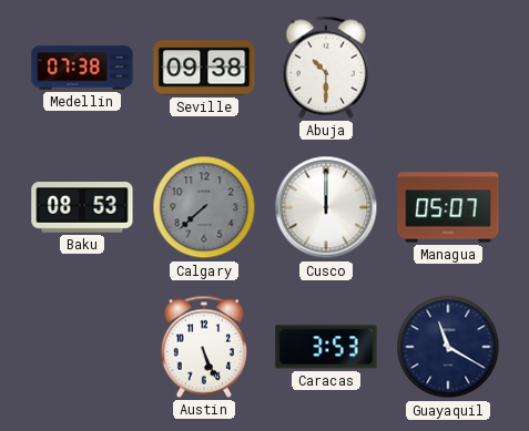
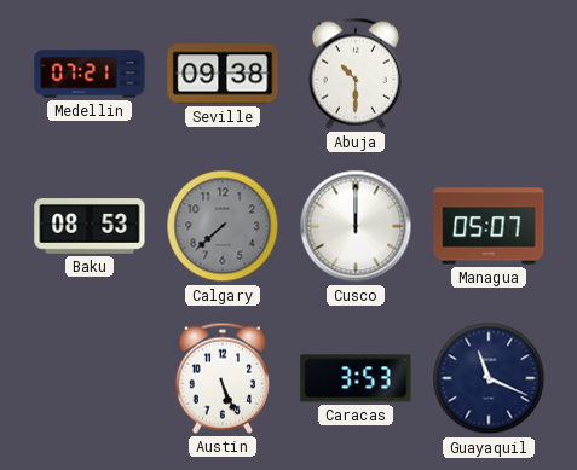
Medellin: 07:38 -> 07:21 (90, 74)
Guayaquil: 11:20 -> 11:19 (489, 378)
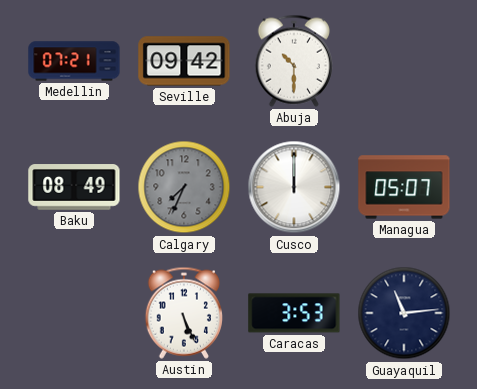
Seville: 09:38 -> 09:42 (184, 61)
Baku: 08:53 -> 08:49 (74, 187)
Calgary: 7:38 -> 7:34 (184, 187)
Guayaquil: 11:19 -> 11:14 (404, 313)
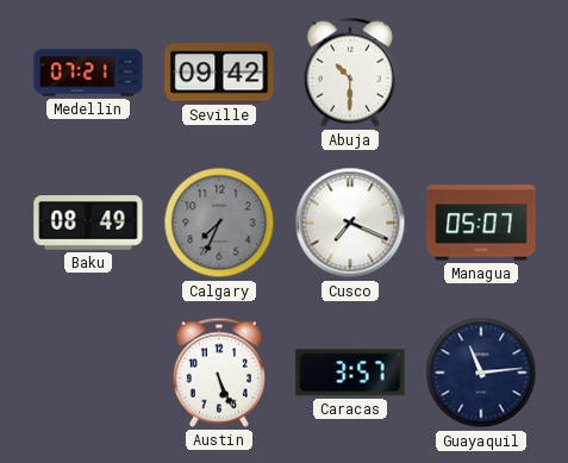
Cusco: 12:00 -> 7:19 (350, 223)
Caracas: 3:53 -> 3:57 (350, 373)
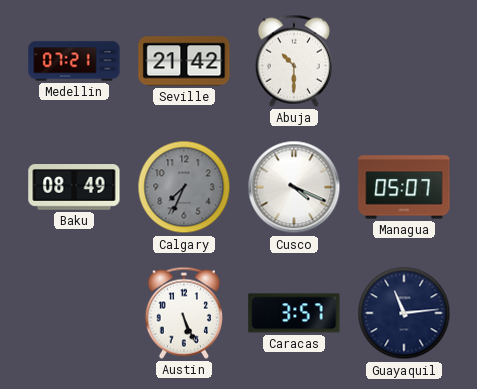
Seville: 09:42 -> 21:42 (184, 61)
Cusco: 7:19 -> 4:19 (294, 187)
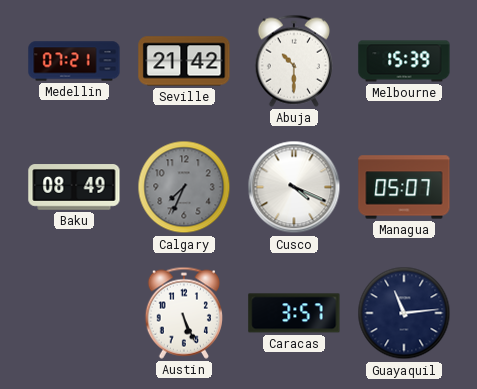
Melbourne: none -> 15:39 (404, 61)
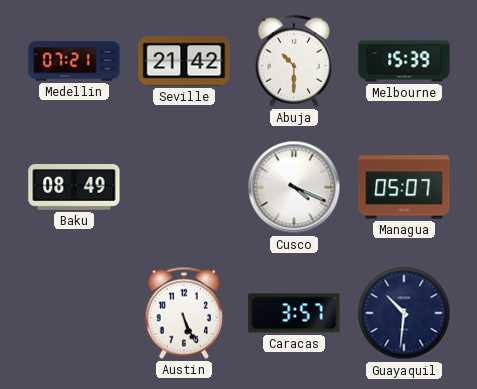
Calgary: 7:34 -> none (184, 187)
Guayaquil: 11:14 -> 10:31 (404, 313)
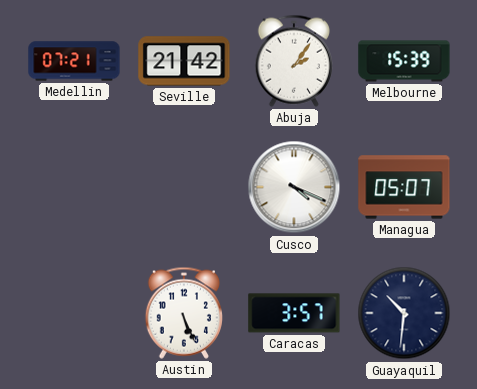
Abuja: 10:30 -> 2:06 (293, 61)
Baku: 08:49 -> none (74, 187)
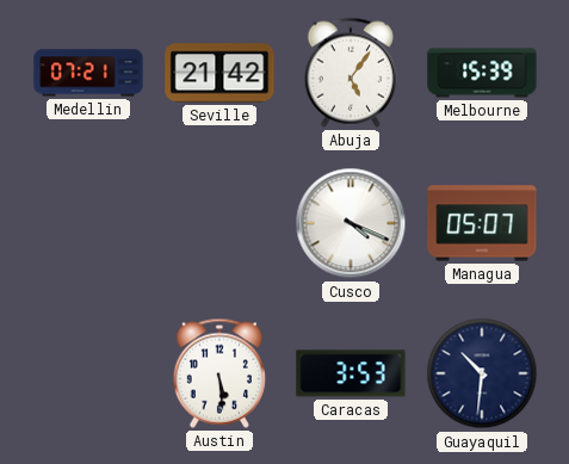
Abuja: 2:06 -> 5:06 (350, 73)
Austin: 5:26 -> 5:29 (218, 373)
Caracas: 3:57 -> 3:53 (351, 373)
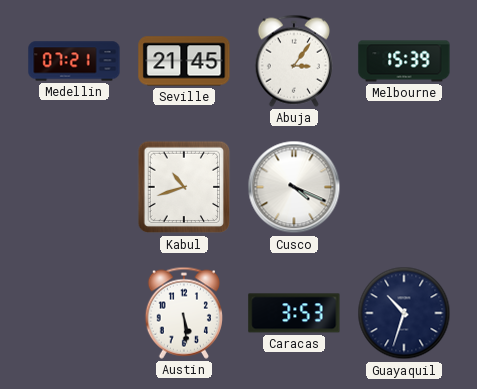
Seville: 21:42 -> 21:45 (184, 61)
Abuja: 5:06 -> 3:06 (293, 61)
Kabul: none -> 10:42 (184, 187)
Managua: 05:07 -> none (482, 223)
Guayaquil: 10:31 -> 10:33 (404, 313)
